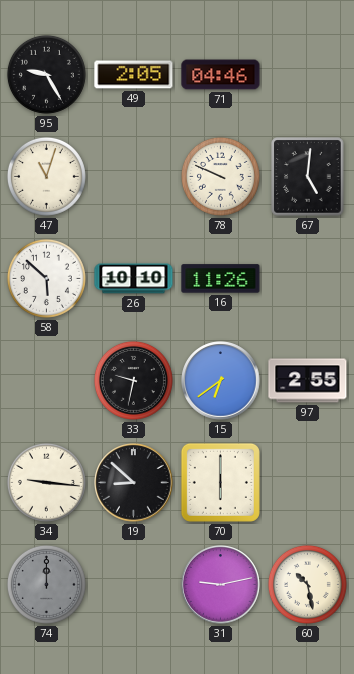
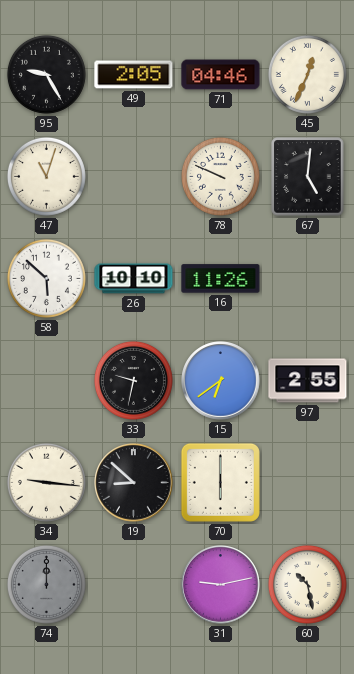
45: none -> 12:34 (307, 74)
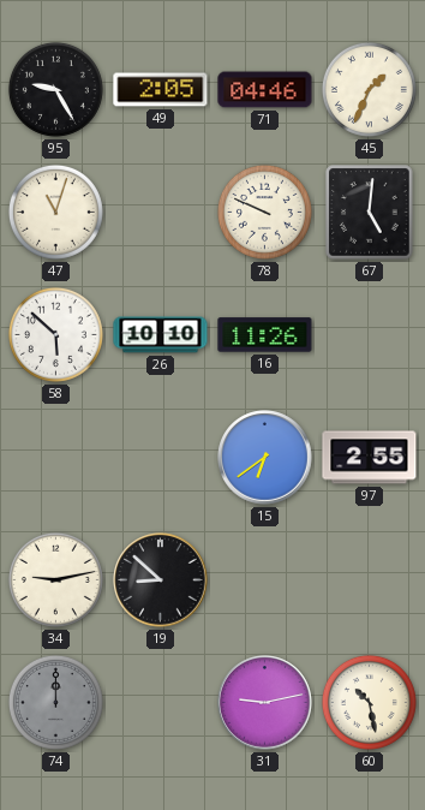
45: 12:34 -> 1:34 (369, 89)
33: 9:32 -> none (133, 380)
34: 9:16 -> 9:13 (55, 579)
70: 6:00 -> none (220, 482)
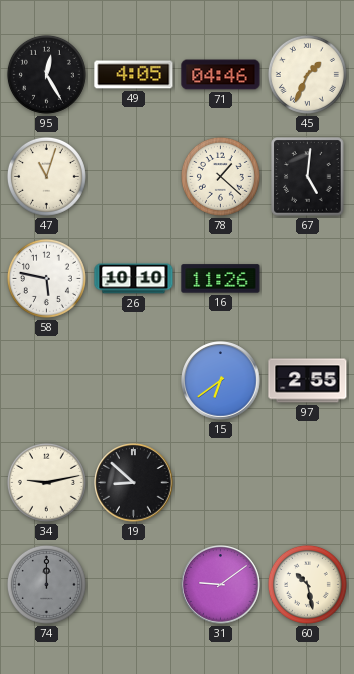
95: 9:25 -> 12:25 (46, 74)
49: 2:05 -> 4:05 (134, 75)
78: 9:49 -> 1:22 (220, 176)
58: 5:52 -> 5:47 (46, 278)
31: 9:13 -> 9:09 (221, 585)
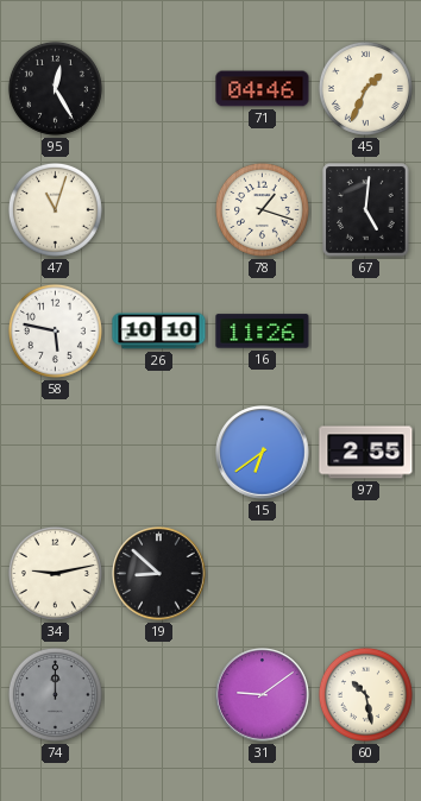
49: 4:05 -> none (134, 75)
78: 1:22 -> 1:18 (262, 209)
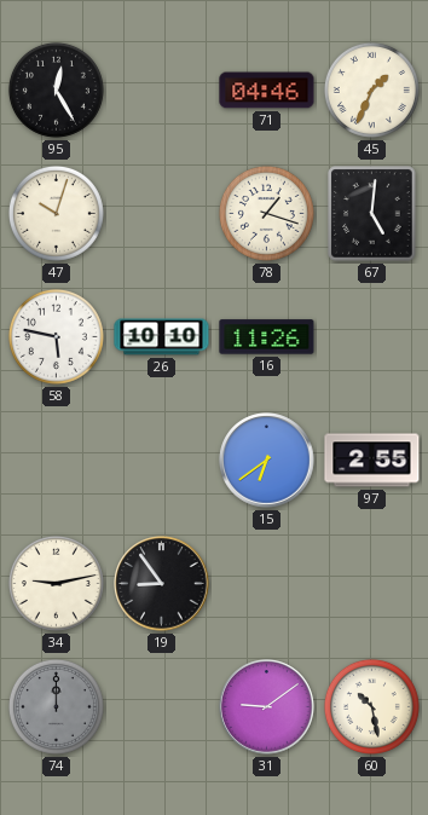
47: 11:03 -> 10:03 (56, 213)
19: 8:52 -> 8:54 (162, 584)
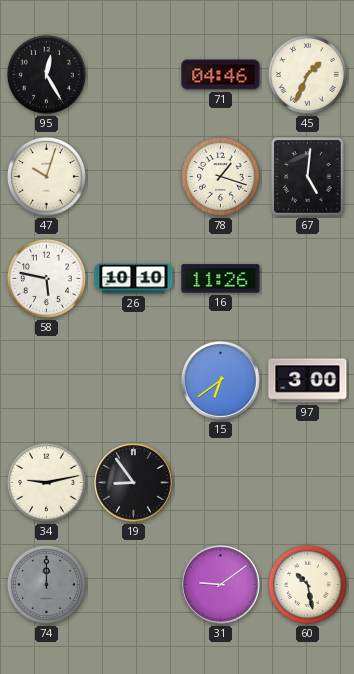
97: 2:55 -> 3:00 (308, 381)
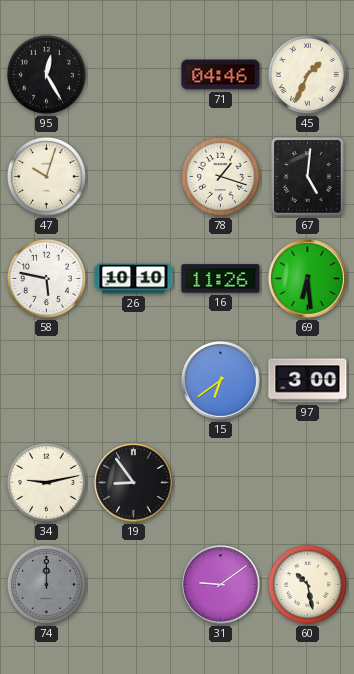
69: none -> 6:29 (308, 279)
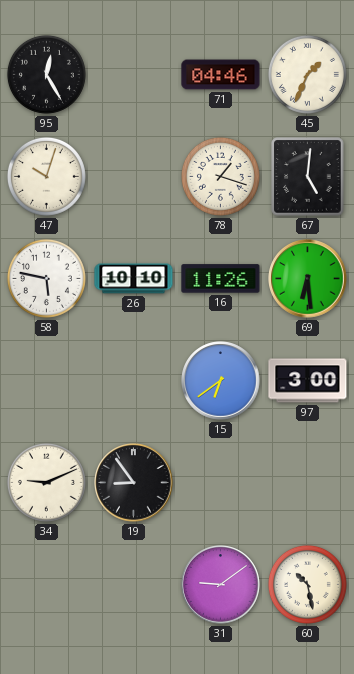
34: 9:13 -> 9:11 (46, 482)
74: 12:00 -> none (46, 584)
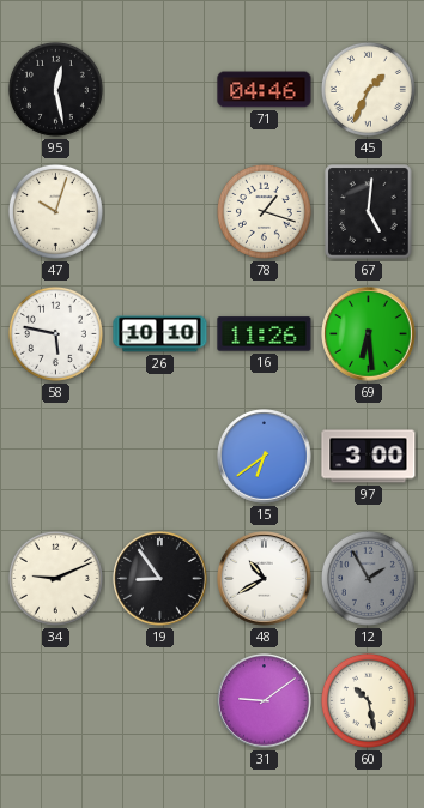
95: 12:25 -> 12:28 (55, 89)
48: none -> 10:40 (265, 579)
12: none -> 1:55 (368, 578)
